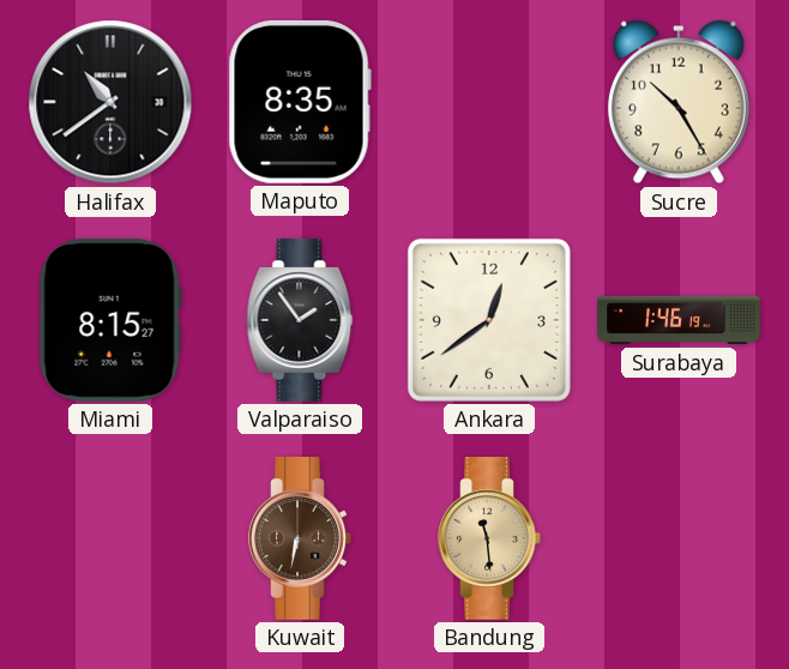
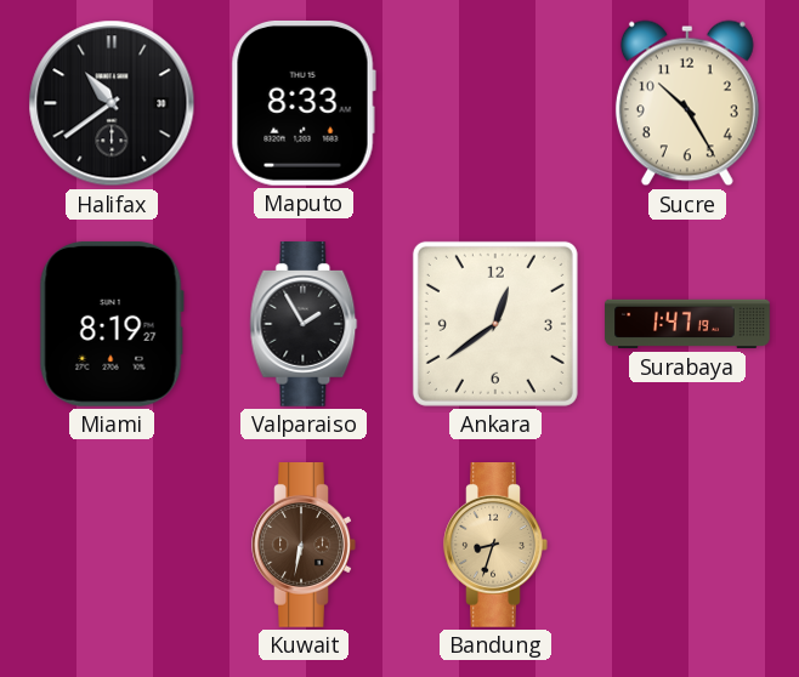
Maputo: 8:35 -> 8:33 (304, 103)
Miami: 8:15 -> 8:19 (112, 324)
Valparaiso: 1:54 -> 1:55 (304, 325)
Surabaya: 1:46 -> 1:47 (687, 324)
Bandung: 11:29 -> 8:33 (495, 546)
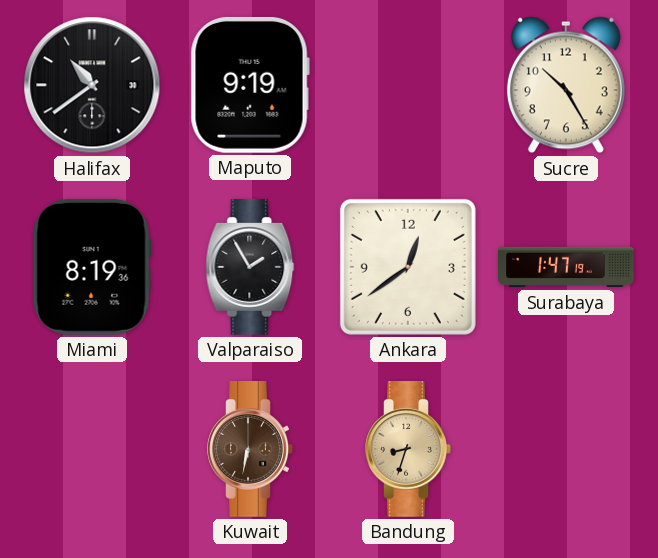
Maputo: 8:33 -> 9:19 (250, 85)
Miami: 8:19:27 -> 8:19:36 (92, 267)
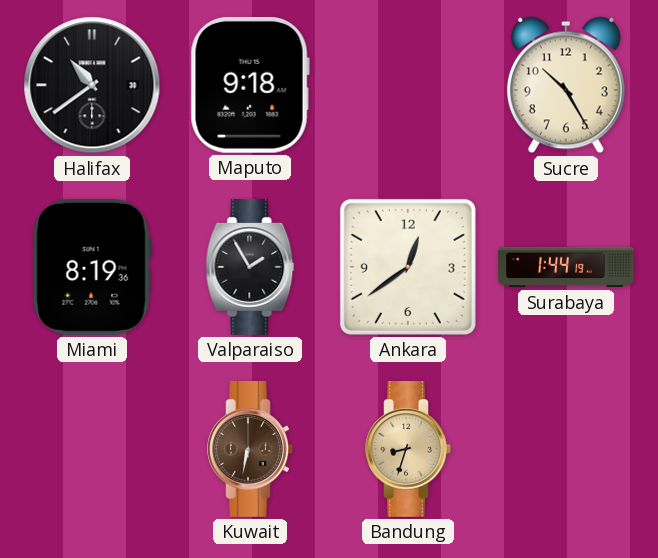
Maputo: 9:19 -> 9:18 (250, 85)
Surabaya: 1:47 -> 1:44 (566, 267)
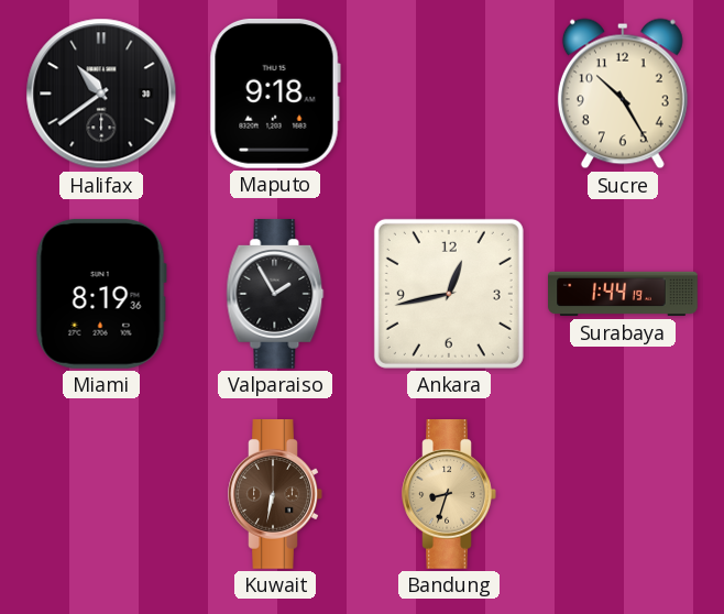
Ankara: 12:39 -> 12:43 (449, 294)
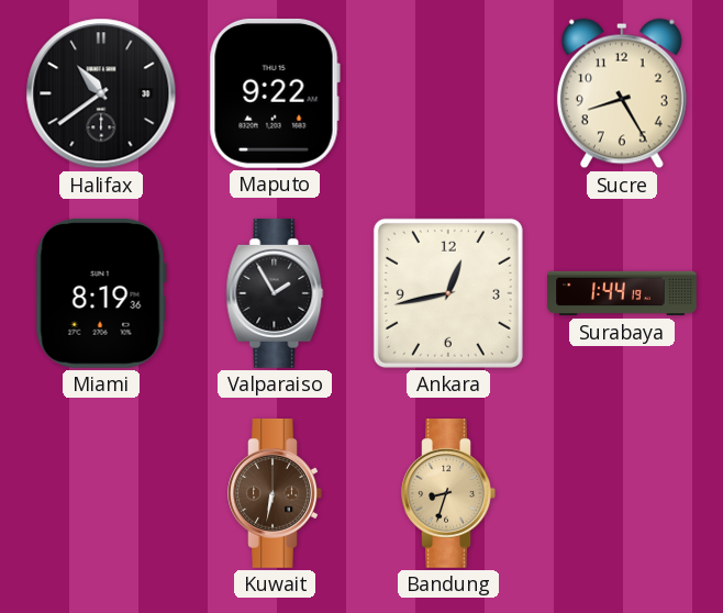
Maputo: 9:18 -> 9:22 (275, 93)
Sucre: 10:25 -> 8:25 (622, 93)
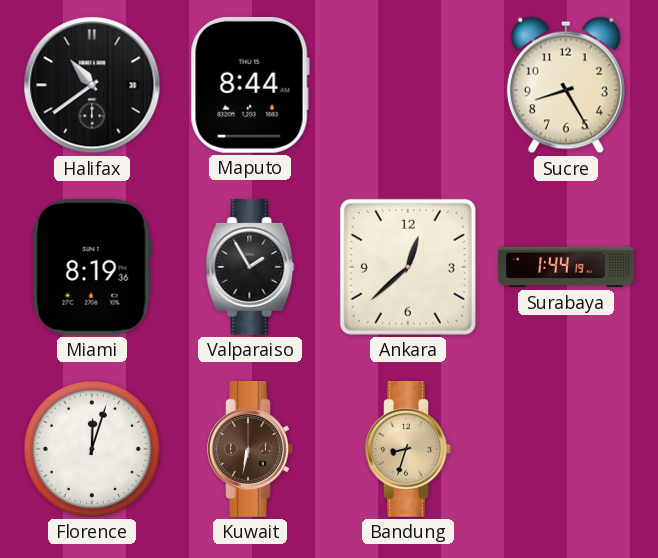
Maputo: 9:22 -> 8:44 (250, 85)
Ankara: 12:43 -> 12:38 (408, 267)
Florence: none -> 12:03 (92, 449)
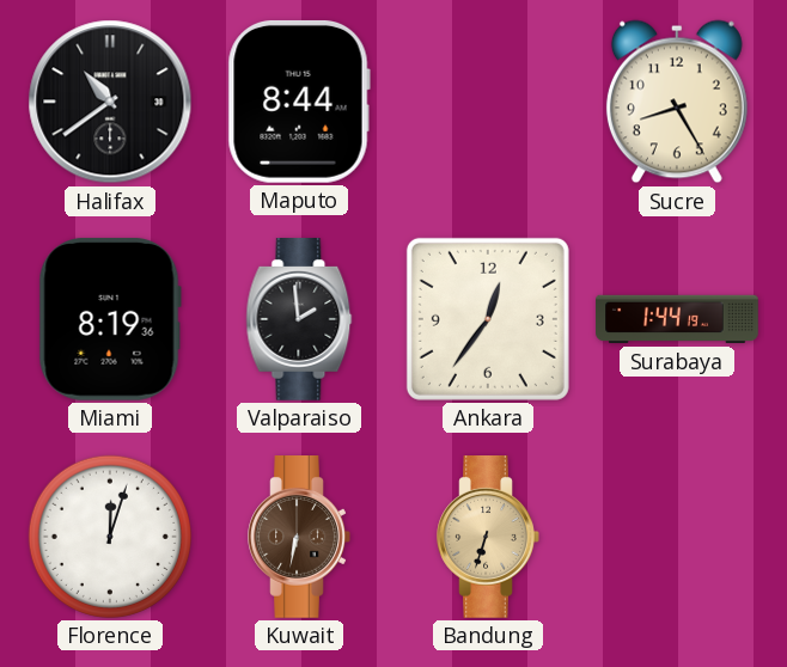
Valparaiso: 1:55 -> 1:59 (299, 320)
Ankara: 12:38 -> 12:36 (488, 319)
Bandung: 8:33 -> 6:33 (488, 538)
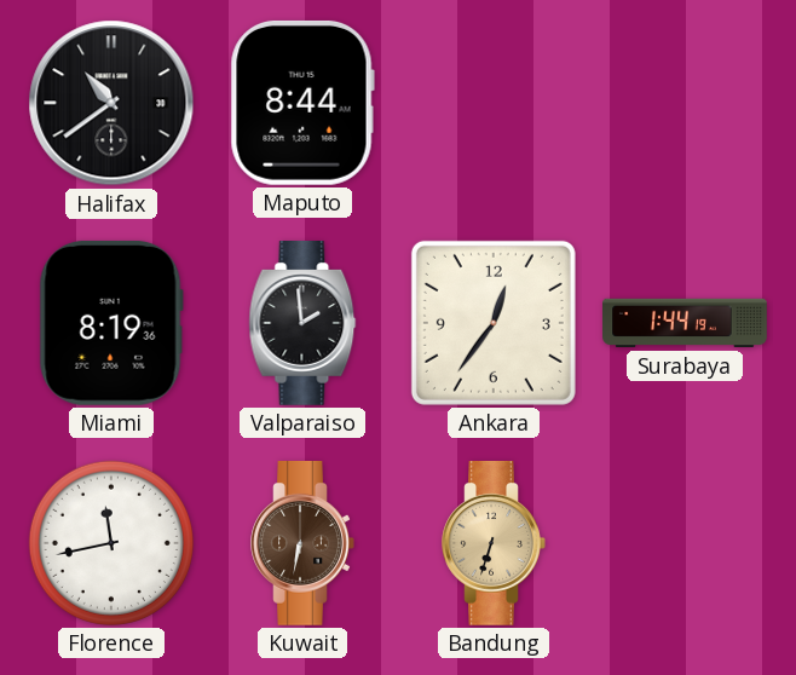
Sucre: 8:25 -> none (677, 102)
Florence: 12:03 -> 11:43 (111, 543)
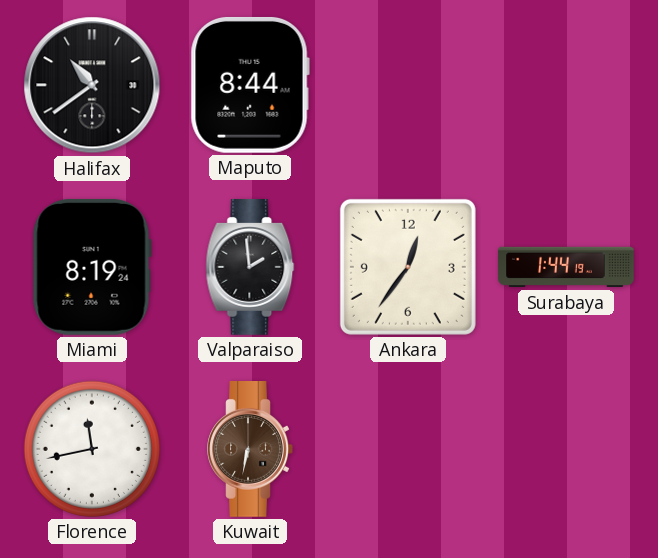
Miami: 8:19:36 -> 8:19:24 (92, 267)
Bandung: 6:33 -> none (494, 544)
